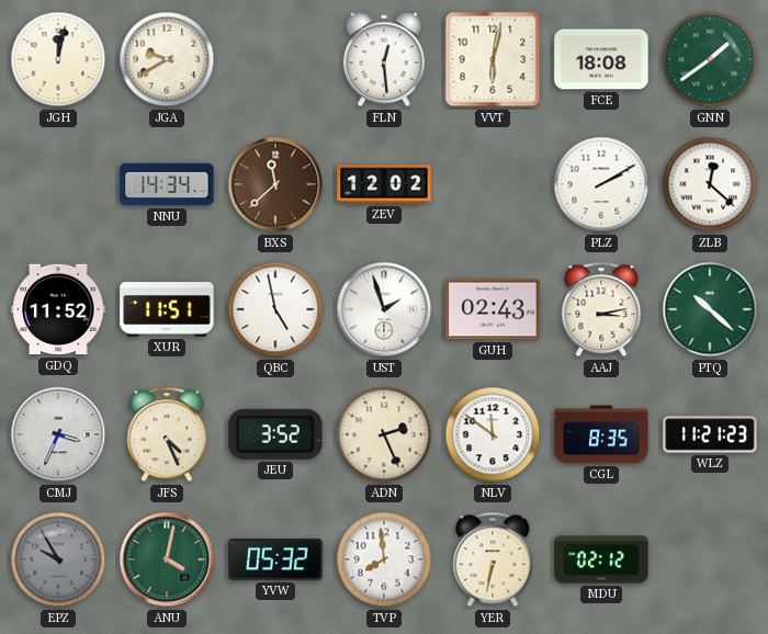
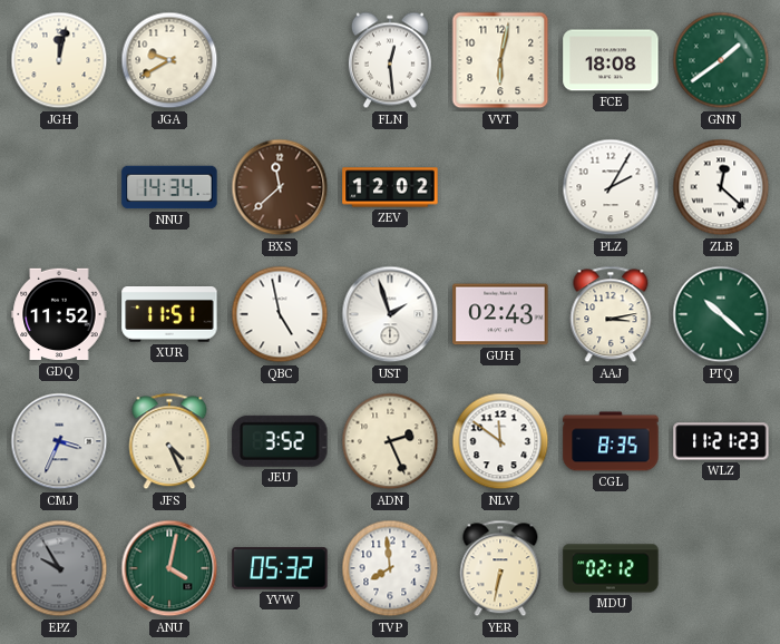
PLZ: 2:10 -> 2:05 (611, 187)
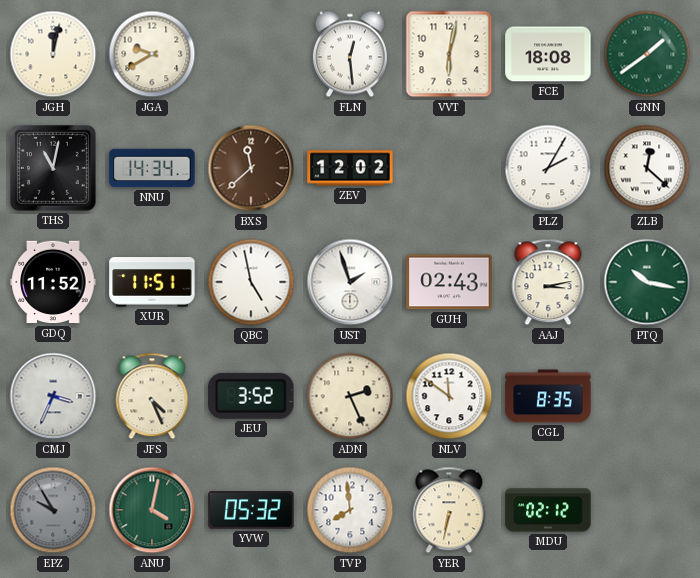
THS: none -> 11:02 (53, 168)
PTQ: 10:22 -> 10:17 (647, 282)
WLZ: 11:21 -> none (721, 441)
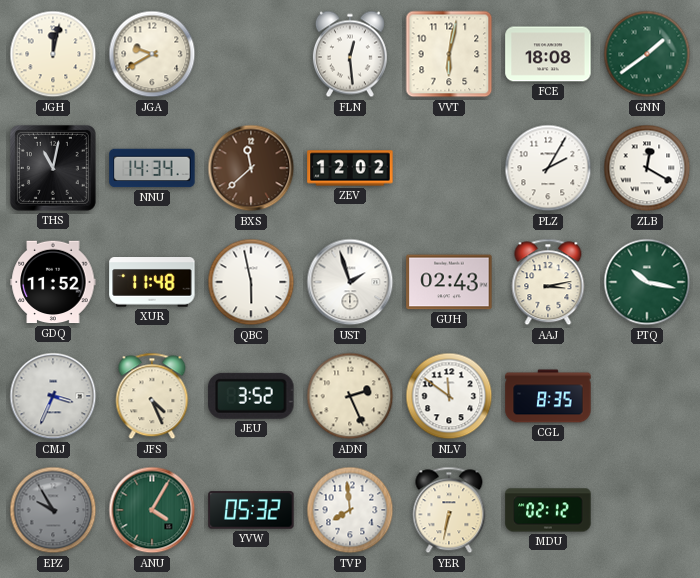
ZLB: 12:22 -> 12:20 (647, 168)
XUR: 11:51 -> 11:48 (152, 282)
QBC: 4:58 -> 5:58 (251, 282)
ANU: 4:02 -> 4:05 (152, 510)
